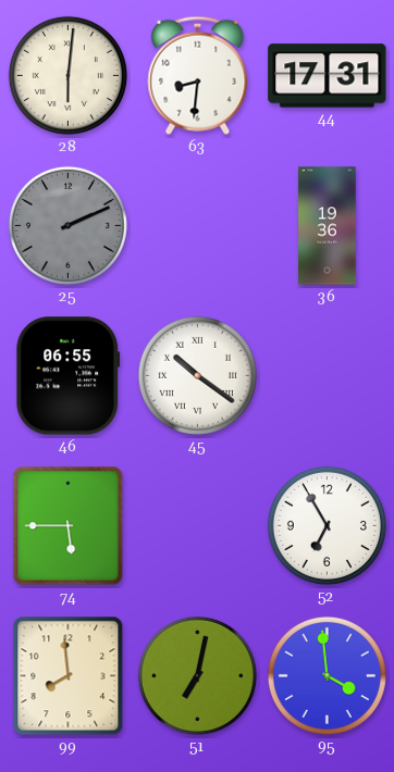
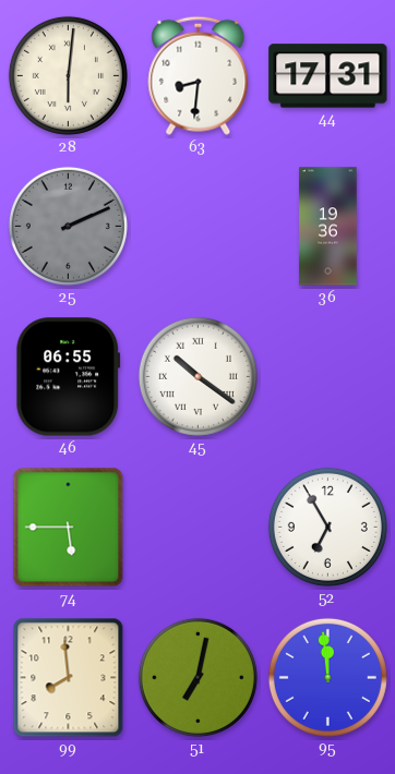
95: 3:59 -> 11:59 (327, 677)
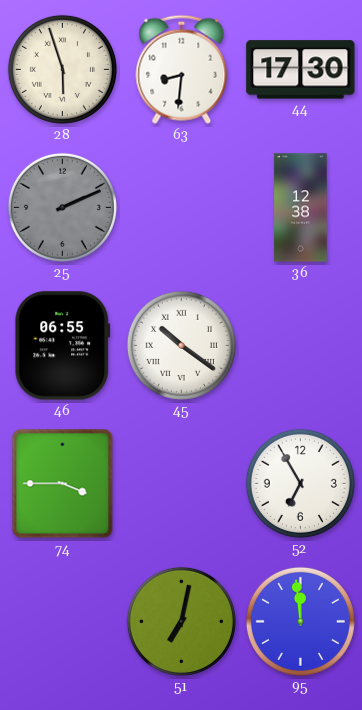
28: 6:01 -> 5:57 (62, 69)
44: 17:31 -> 17:30 (301, 70)
36: 19:36 -> 12:38 (301, 208)
74: 5:45 -> 3:45 (63, 484)
99: 7:59 -> none (69, 678)
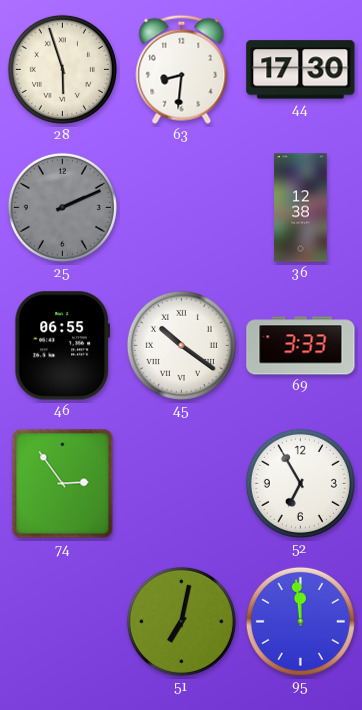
69: none -> 3:33 (301, 346)
74: 3:45 -> 2:54 (63, 484)
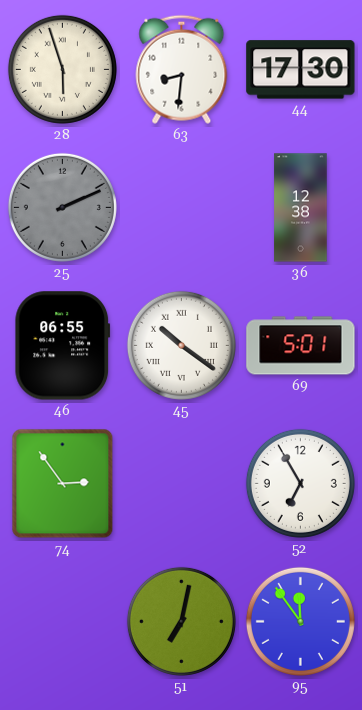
69: 3:33 -> 5:01 (301, 346)
95: 11:59 -> 11:54 (300, 621)
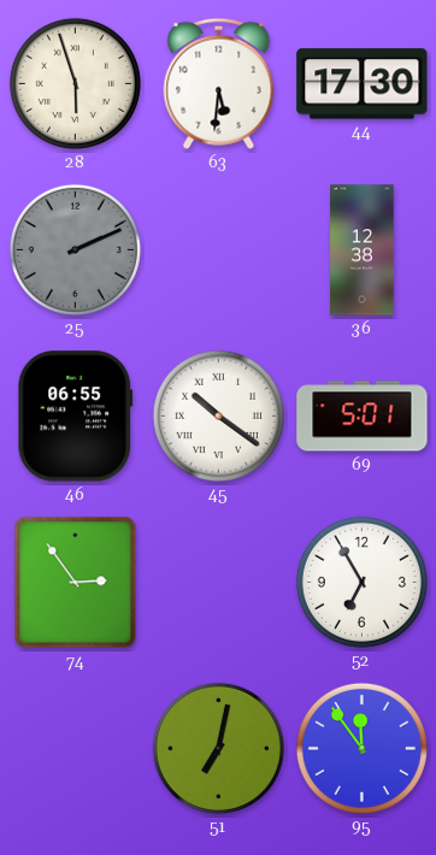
63: 8:31 -> 5:31 (219, 83)
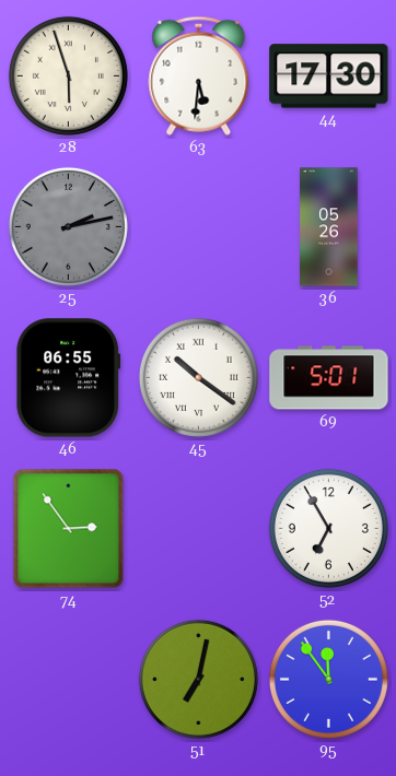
25: 2:11 -> 2:13 (68, 226)
36: 12:38 -> 05:26 (329, 227)
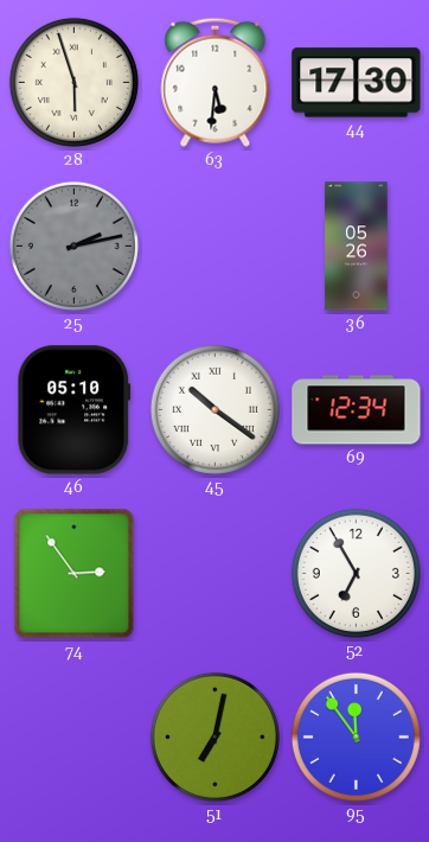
46: 06:55 -> 05:10 (75, 410)
69: 5:01 -> 12:34 (357, 410)
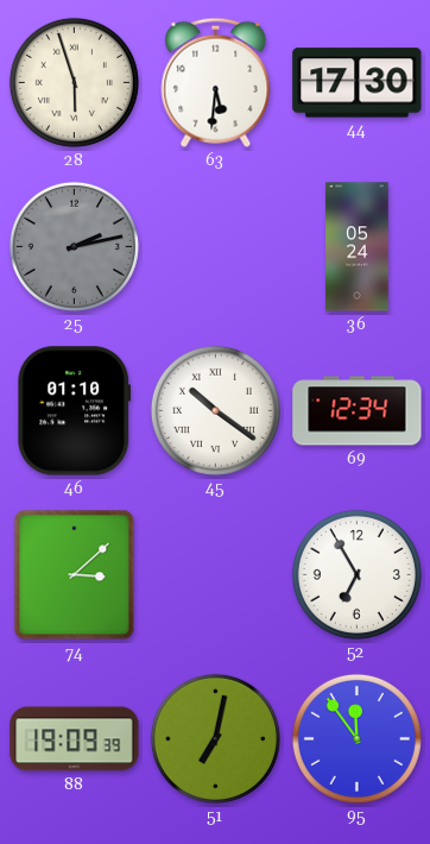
36: 05:26 -> 05:24 (358, 247)
46: 05:10 -> 01:10 (75, 411)
74: 2:54 -> 3:08 (75, 575)
88: none -> 19:09 (75, 739)
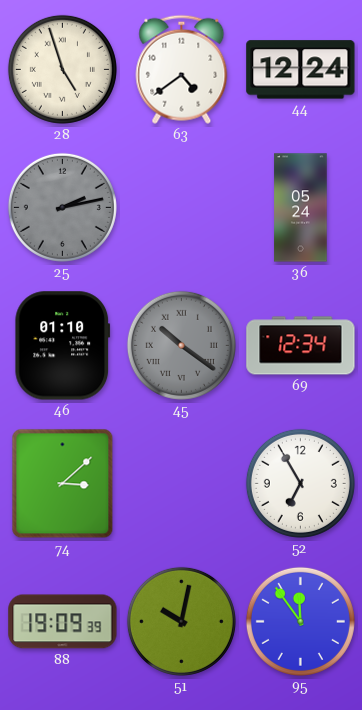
28: 5:57 -> 4:57 (62, 69)
63: 5:31 -> 4:39 (182, 69)
44: 17:30 -> 12:24 (301, 70)
45 dial: white -> grey (181, 345)
51: 7:02 -> 10:02 (181, 621)
